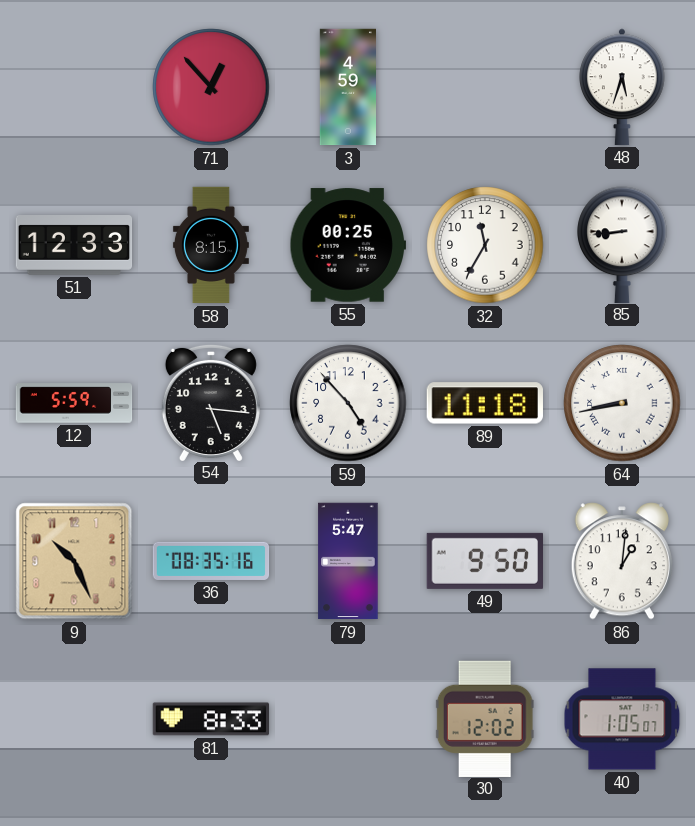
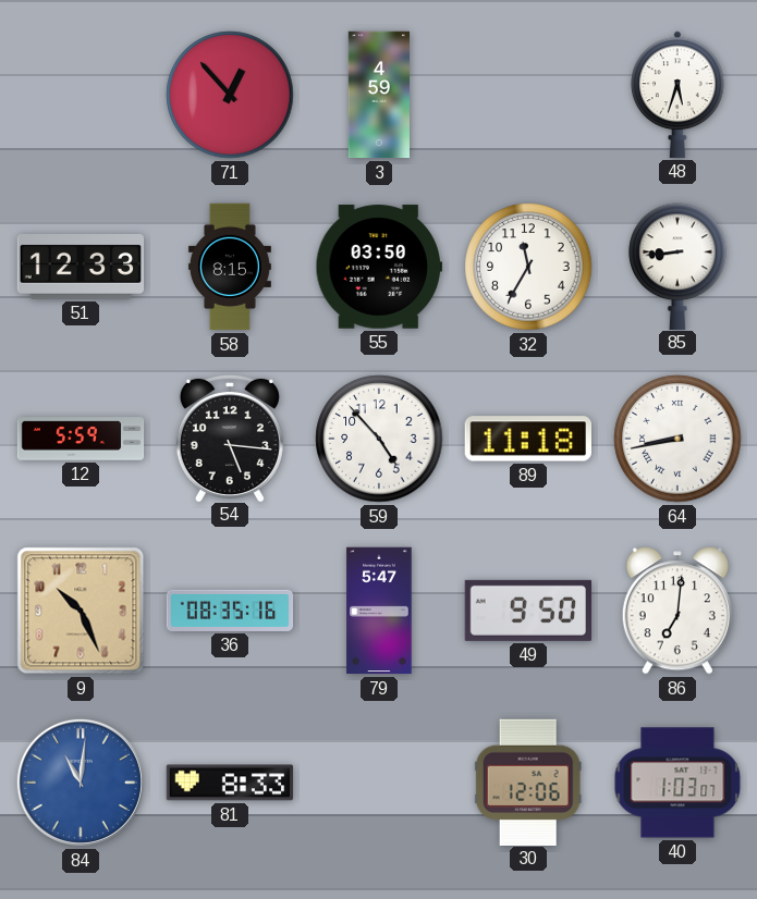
55: 00:25 -> 03:50 (379, 267)
86: 1:01 -> 7:01 (677, 611)
84: none -> 11:01 (81, 783)
30: 12:02 -> 12:06 (528, 781)
40: 1:05 -> 1:03 (677, 783)
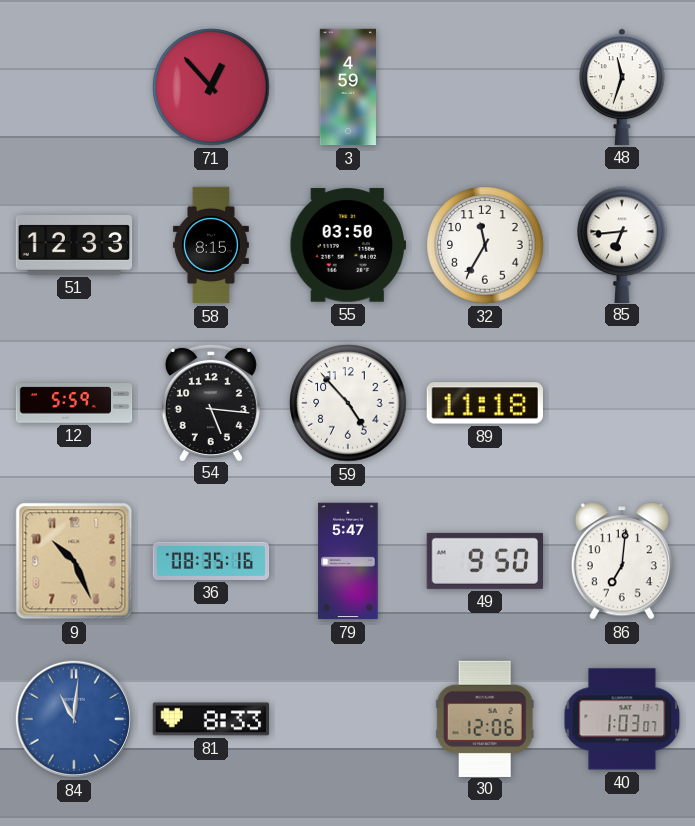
48: 5:33 -> 11:33 (623, 87)
85: 8:44 -> 6:44 (622, 244)
64: 8:43 -> none (677, 439)
